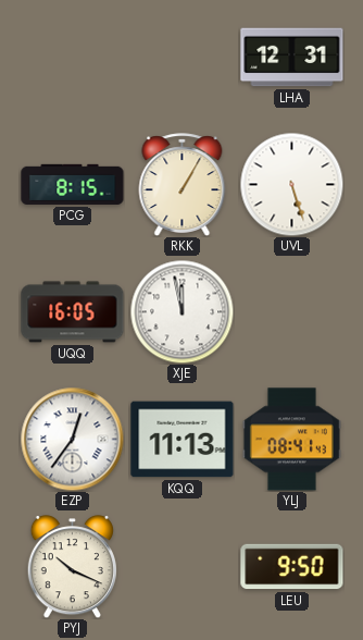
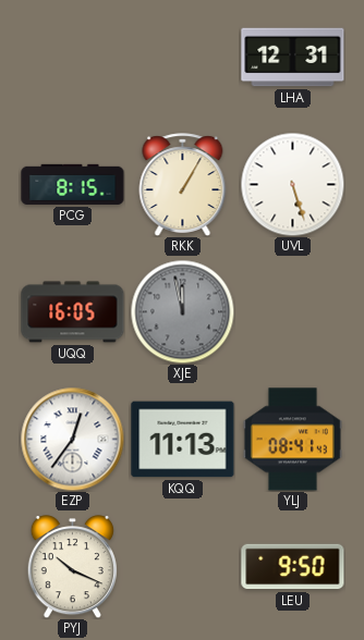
XJE dial: white -> grey (182, 311)
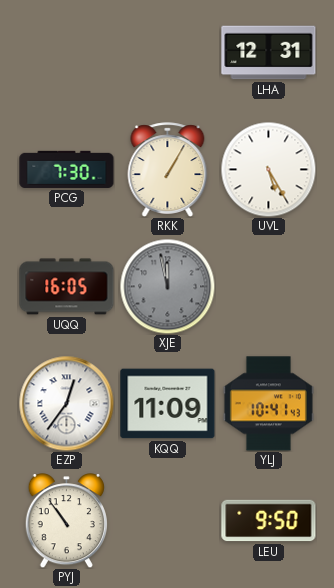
PCG: 8:15 -> 7:30 (67, 169)
UVL: 5:27 -> 5:25 (268, 169)
KQQ: 11:13 -> 11:09 (168, 404)
YLJ: 08:41 -> 10:41 (268, 404)
PYJ: 10:19 -> 10:54 (66, 521)
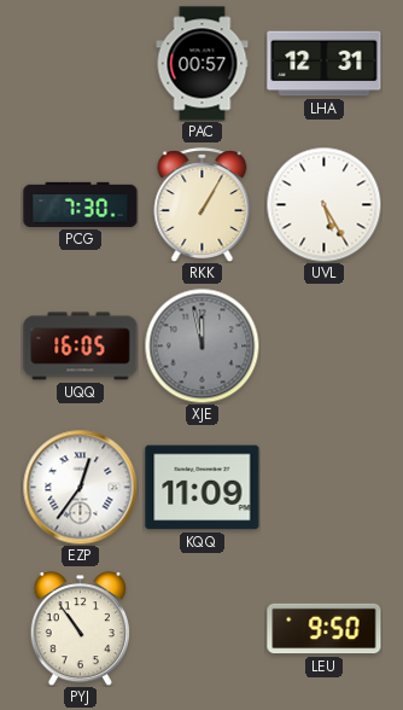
PAC: none -> 00:57 (203, 64)
YLJ: 10:41 -> none (268, 404)
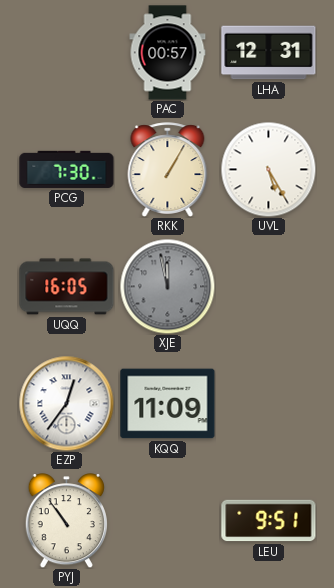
LEU: 9:50 -> 9:51 (269, 521)
